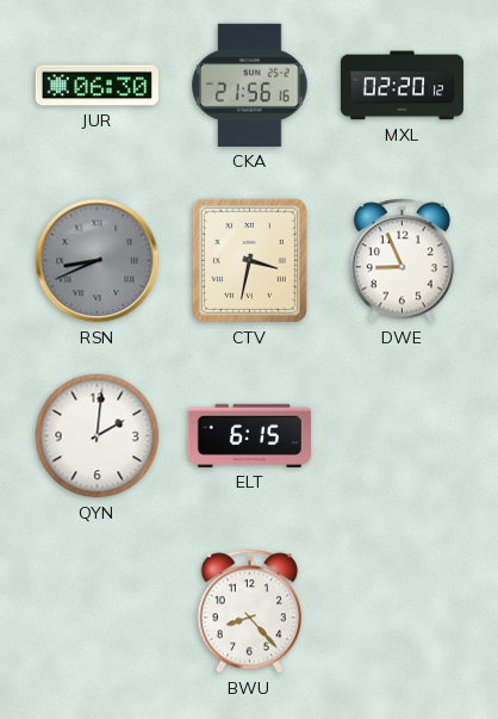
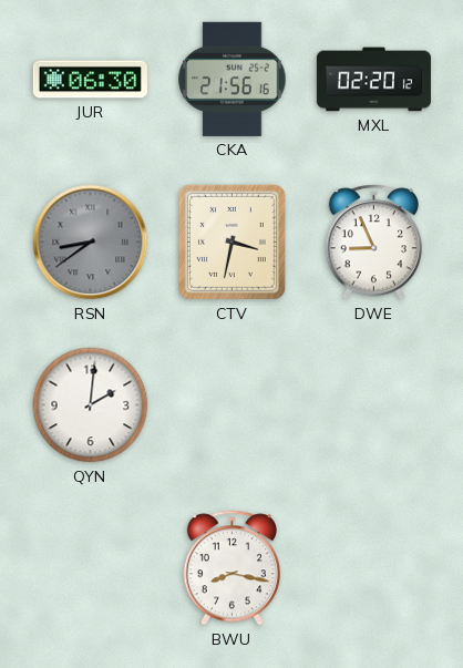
RSN: 8:41 -> 8:39 (91, 243)
ELT: 6:15 -> none (249, 435)
BWU: 8:23 -> 8:17 (231, 568)
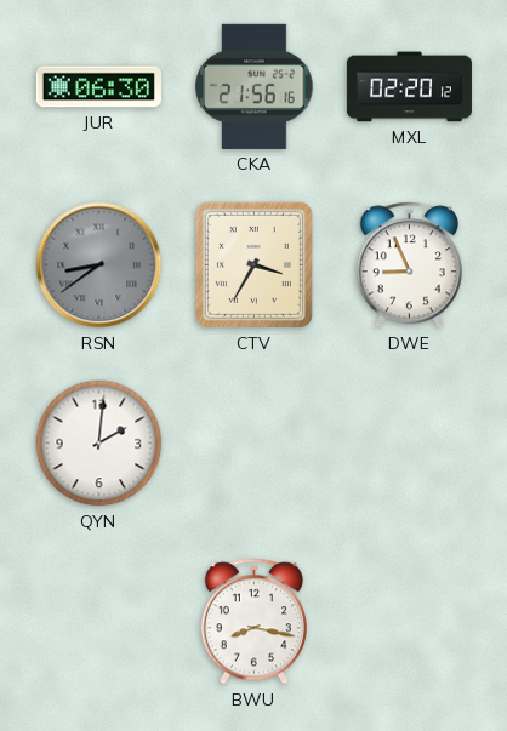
CTV: 3:32 -> 3:35 (253, 264)
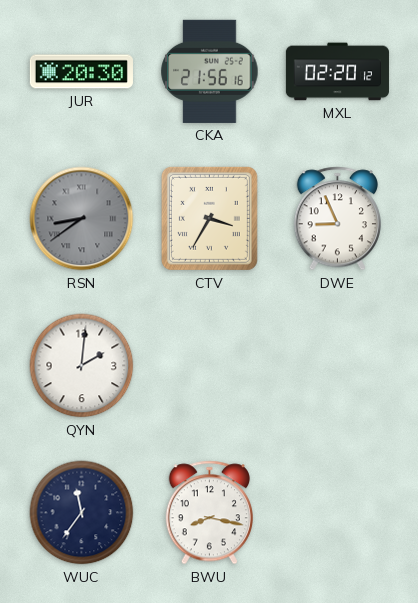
JUR: 06:30 -> 20:30 (81, 72)
WUC: none -> 11:36 (82, 513)
